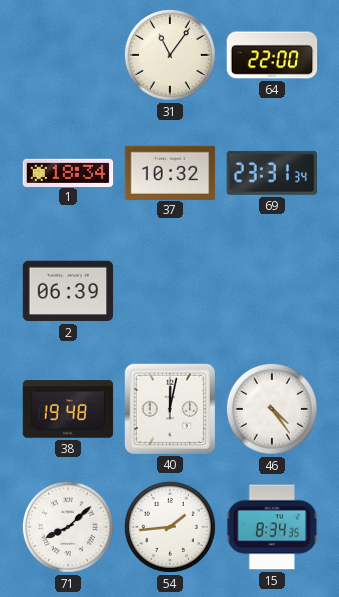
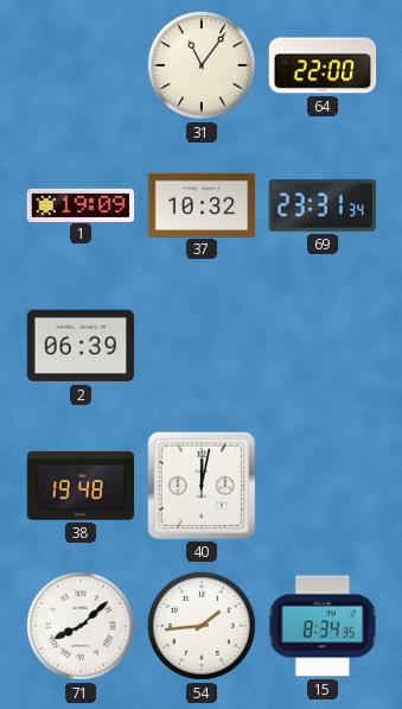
1: 18:34 -> 19:09 (81, 204)
46: 4:24 -> none (272, 409)
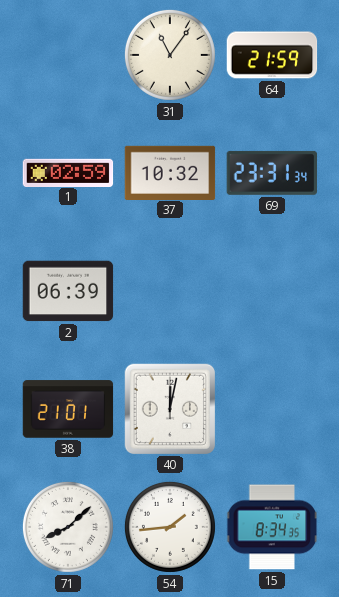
64: 22:00 -> 21:59 (272, 55)
1: 19:09 -> 02:59 (68, 172)
38: 19:48 -> 21:01 (68, 409)
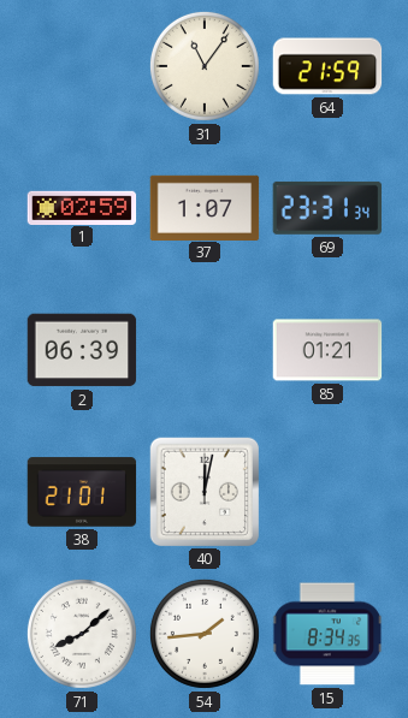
37: 10:32 -> 1:07 (205, 207)
85: none -> 01:21 (327, 350)
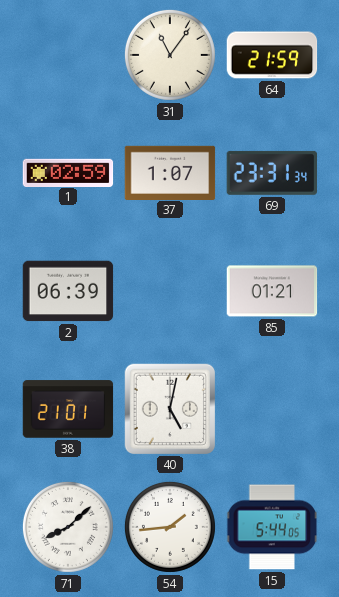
40: 12:02 -> 5:02 (169, 408)
15: 8:34 -> 5:44 (272, 527)
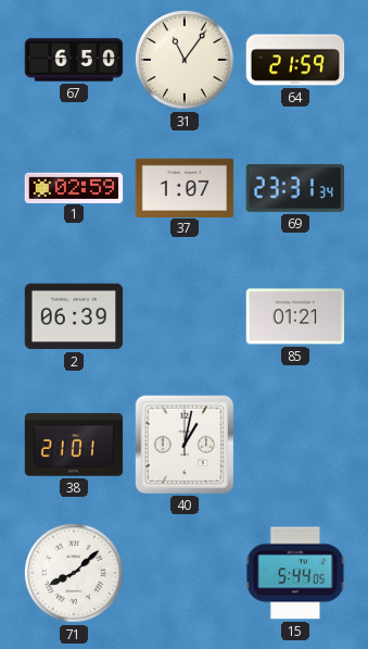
67: none -> 6:50 (74, 60)
40: 5:02 -> 1:02 (183, 444)
54: 1:44 -> none (170, 527)
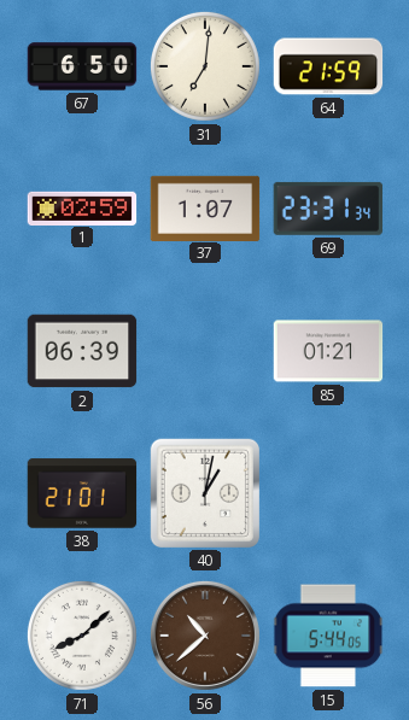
31: 11:06 -> 7:01 (205, 66)
56: none -> 10:38 (205, 636)
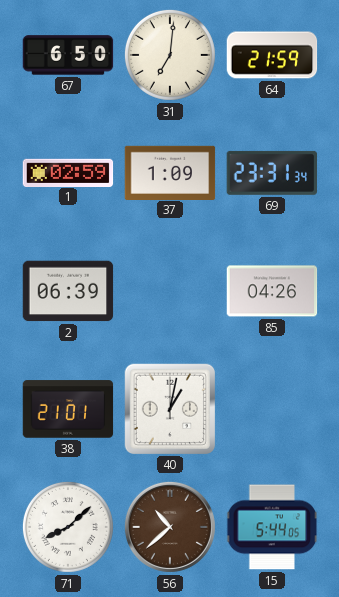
37: 1:07 -> 1:09 (170, 172)
85: 01:21 -> 04:26 (272, 291)
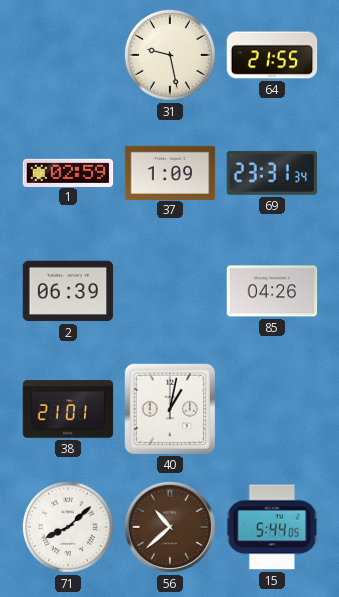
67: 6:50 -> none (68, 55)
31: 7:01 -> 9:28 (170, 55)
64: 21:59 -> 21:55 (272, 55)
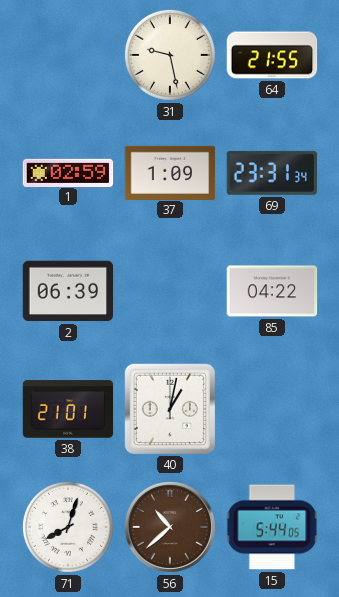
85: 04:26 -> 04:22 (272, 291)
71: 8:08 -> 8:03 (68, 527)
